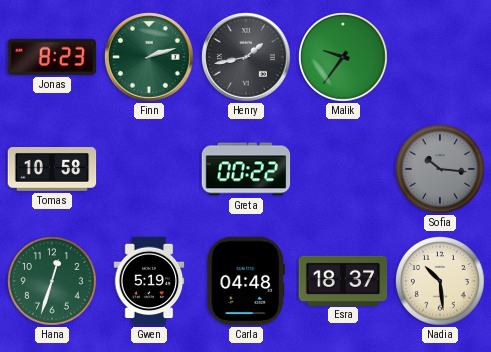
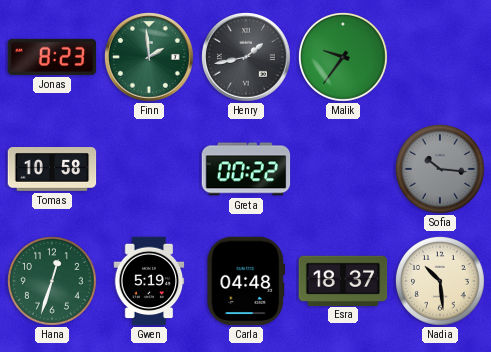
Finn: 2:12 -> 1:59 (150, 58)
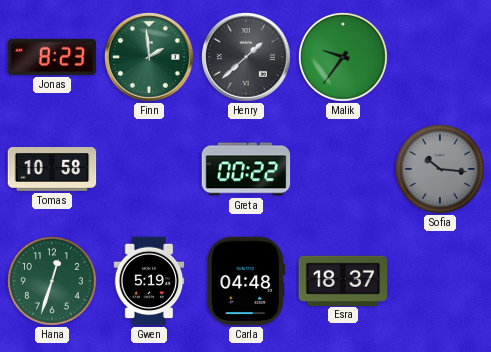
Henry: 1:43 -> 1:38 (247, 58)
Nadia: 10:29 -> none (441, 282)
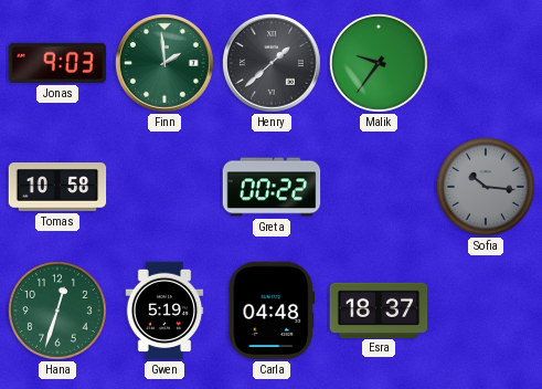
Jonas: 8:23 -> 9:03 (57, 63)
